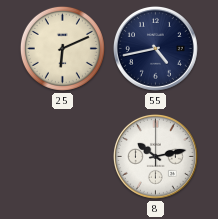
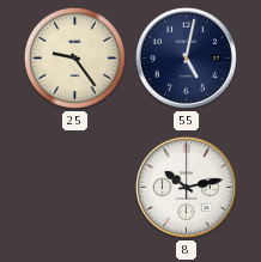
25: 6:11 -> 9:24 (74, 57)
55: 4:43 -> 5:02 (186, 57)
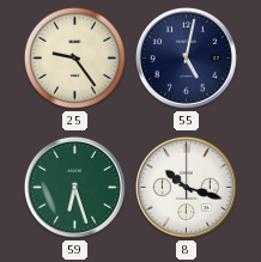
59: none -> 6:27 (74, 187)
8: 10:13 -> 10:18 (186, 187)
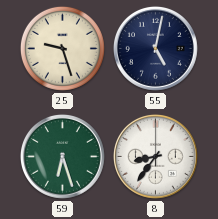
25: 9:24 -> 9:27 (62, 48)
8: 10:18 -> 8:36 (155, 156)
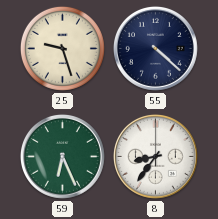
55: 5:02 -> 4:22 (155, 48)
59: 6:27 -> 6:26 (62, 156)
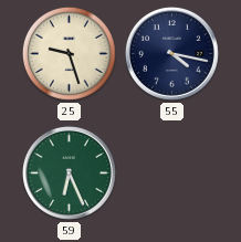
55: 4:22 -> 4:17 (171, 53)
8: 8:36 -> none (155, 156)
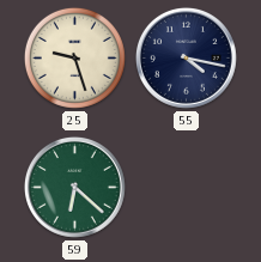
59: 6:26 -> 6:22 (74, 187)
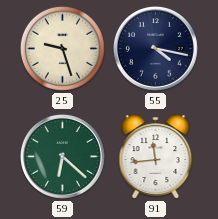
91: none -> 11:44 (156, 157)
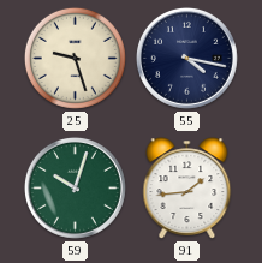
59: 6:22 -> 10:03 (75, 187)
91: 11:44 -> 1:44 (187, 189)
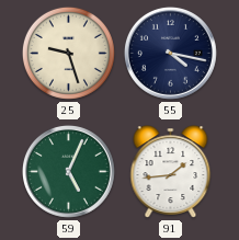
59: 10:03 -> 5:04 (68, 171)
